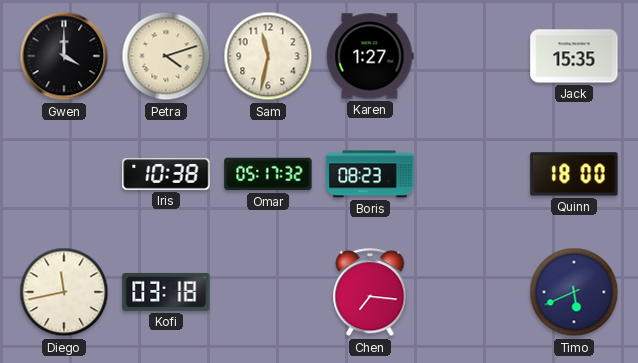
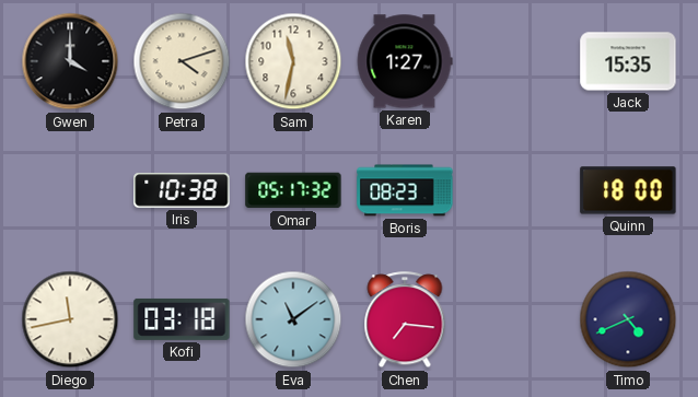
Eva: none -> 11:09 (293, 319)
Timo: 5:41 -> 4:41 (628, 319)
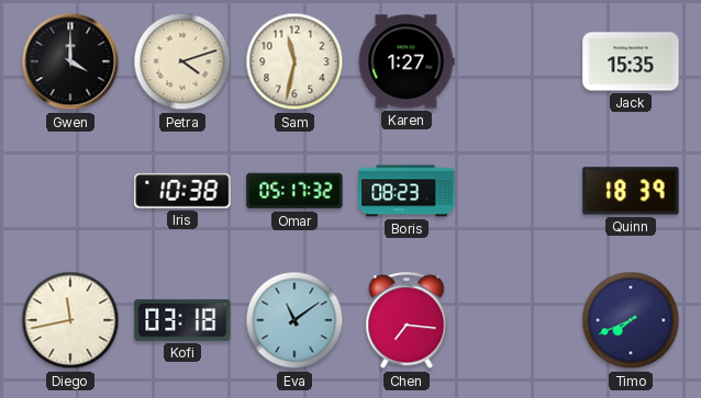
Quinn: 18:00 -> 18:39 (631, 191)
Timo: 4:41 -> 7:41 (631, 320)
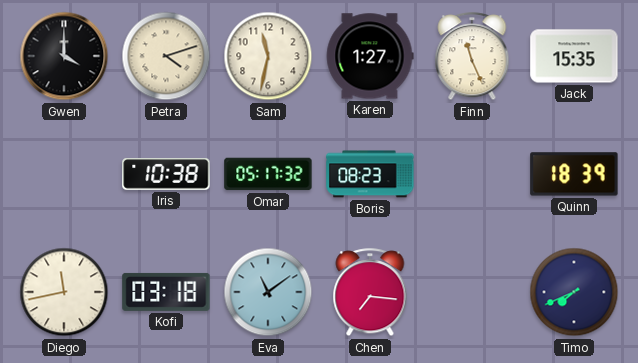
Finn: none -> 11:26 (472, 57)
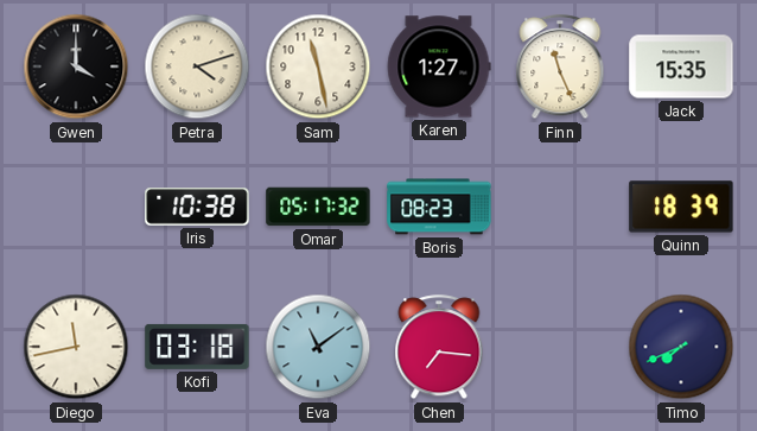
Sam: 11:32 -> 11:28 (318, 66)
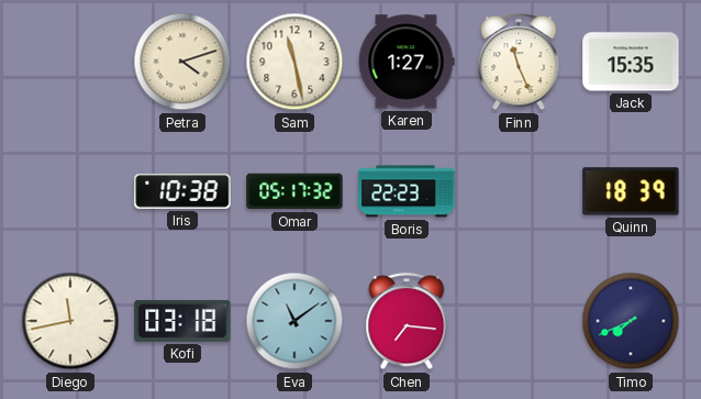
Gwen: 4:00 -> none (76, 66)
Boris: 08:23 -> 22:23 (407, 191)
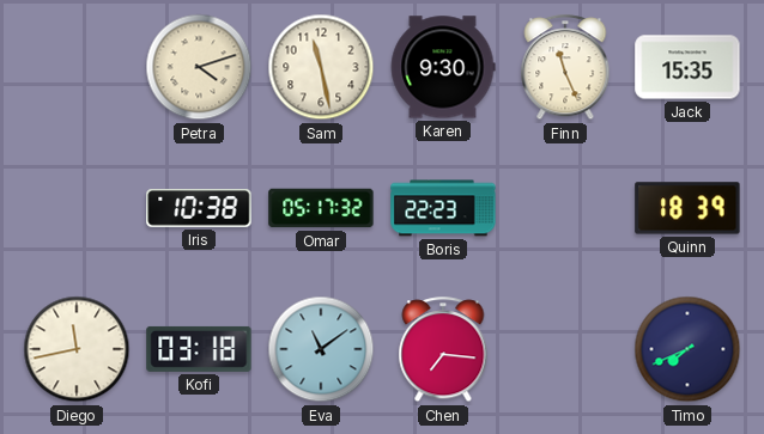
Karen: 1:27 -> 9:30 (443, 67)
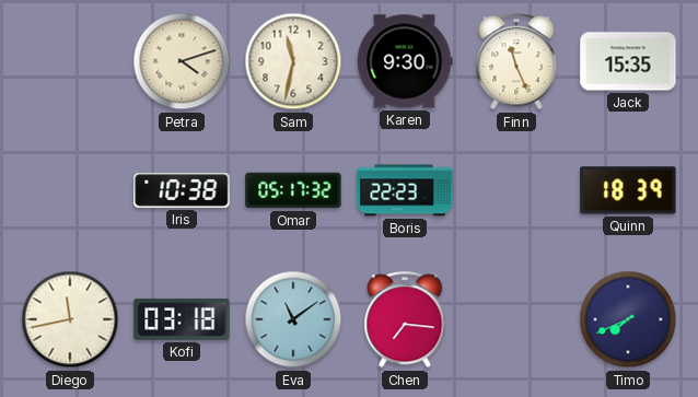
Sam: 11:28 -> 11:32 (293, 61)
